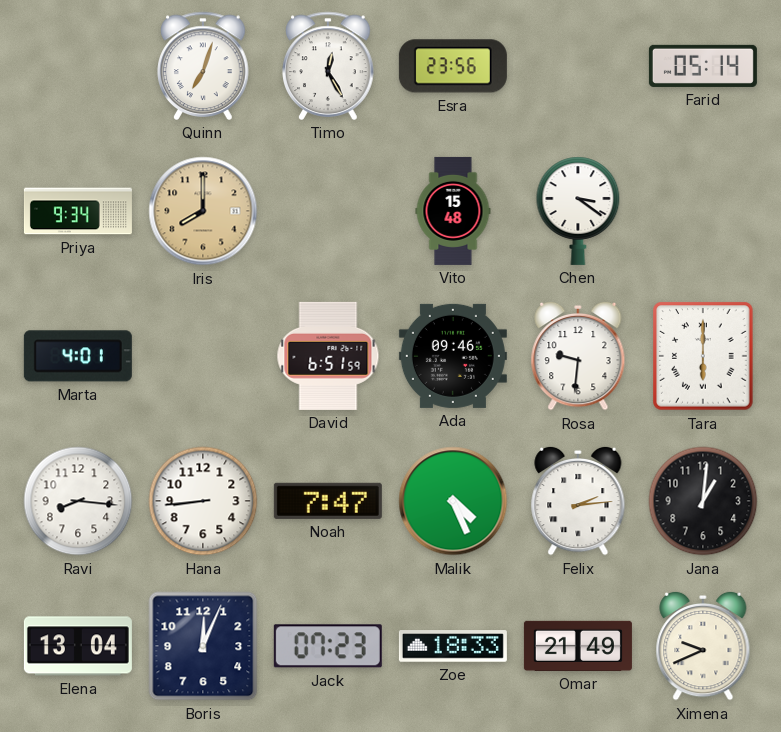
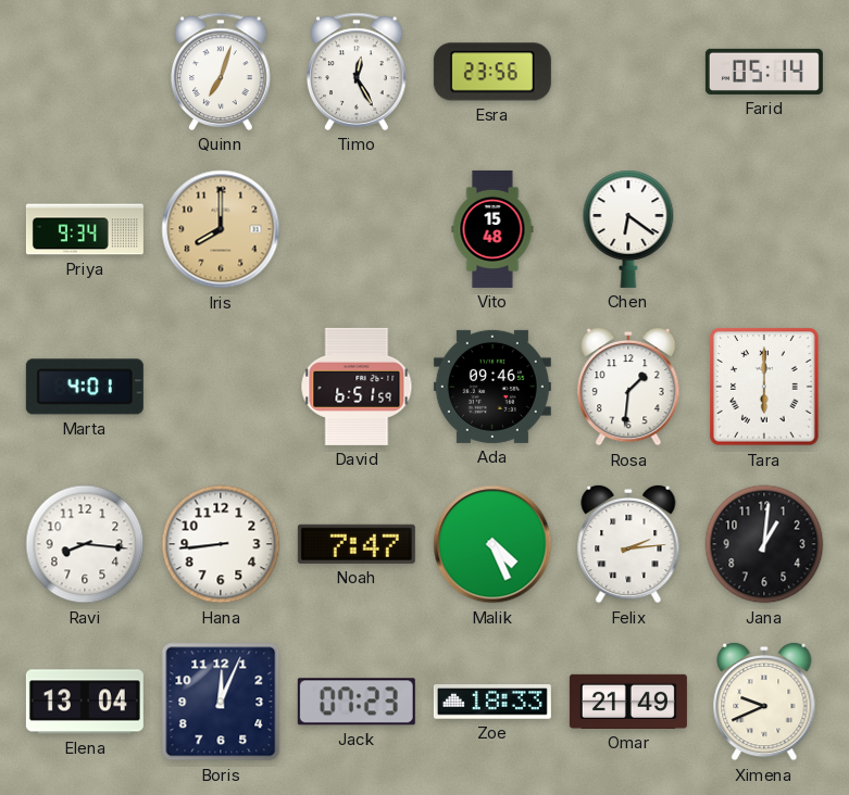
Chen: 3:21 -> 6:21 (628, 229)
Rosa: 9:31 -> 1:31 (628, 387)
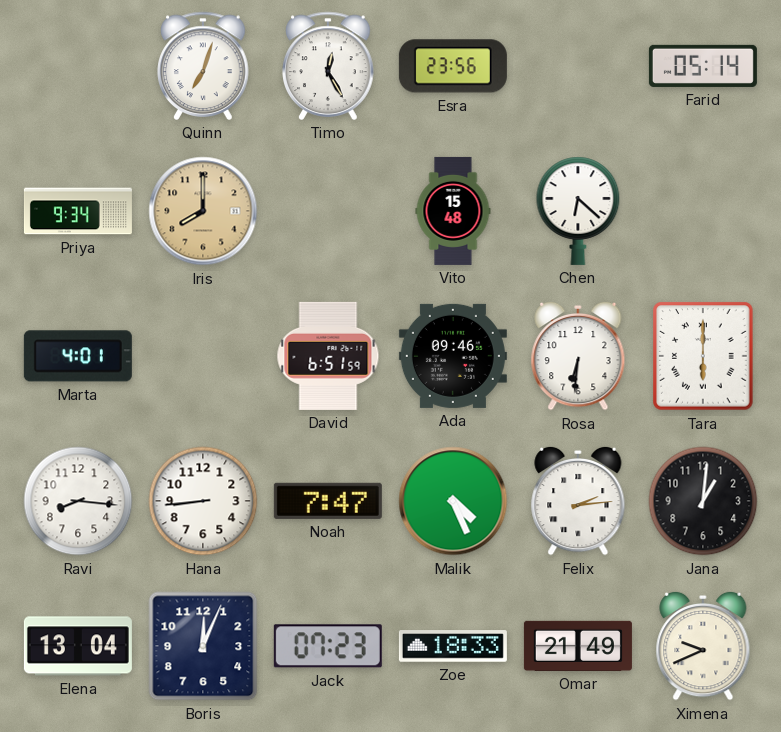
Chen: 6:21 -> 6:22 (578, 211)
Rosa: 1:31 -> 6:31 (578, 356)
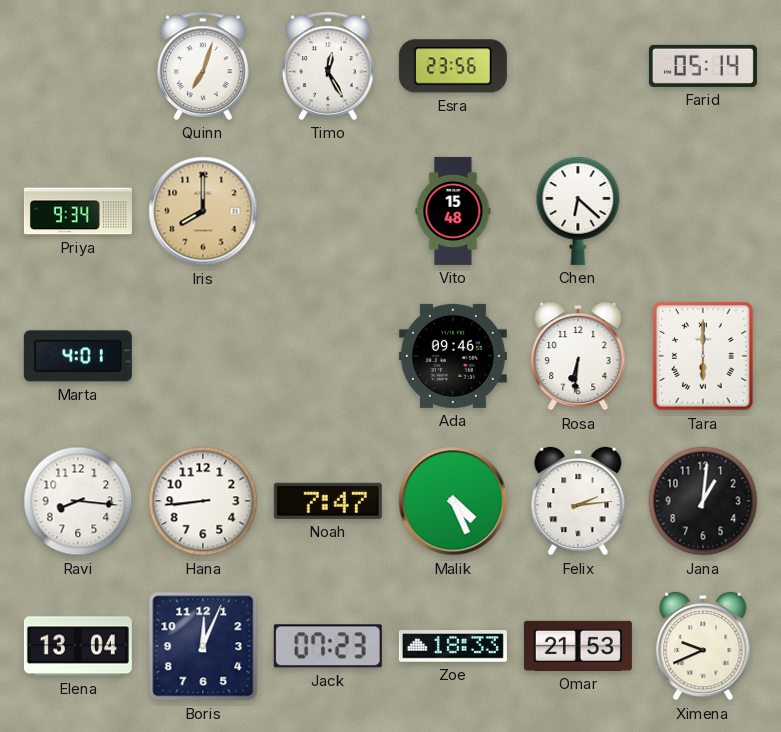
David: 6:51 -> none (328, 356)
Omar: 21:49 -> 21:53 (578, 646)
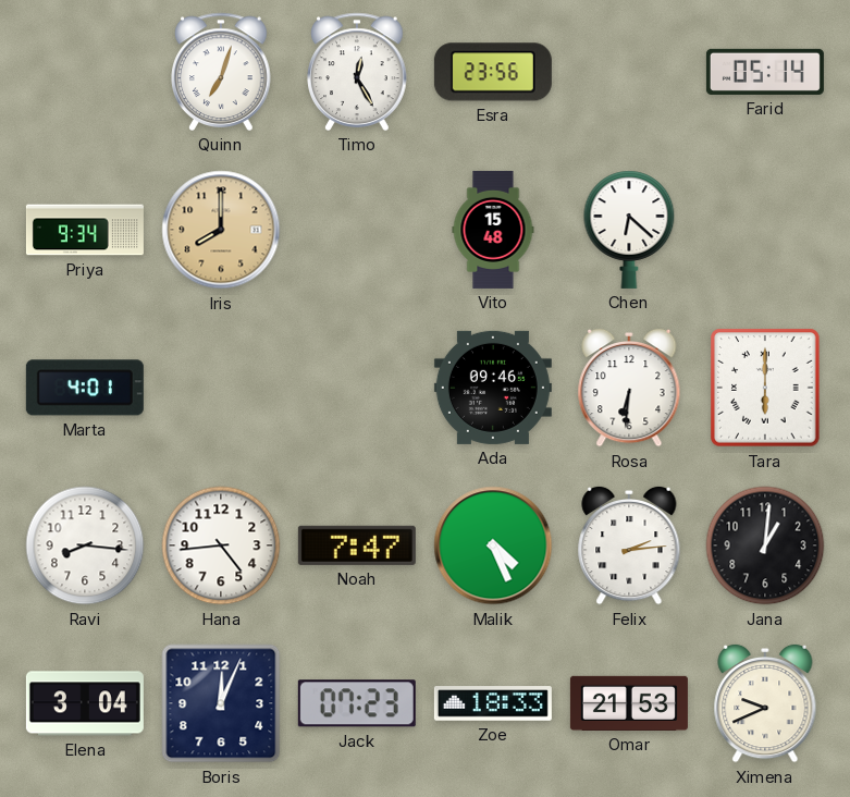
Hana: 8:44 -> 4:44 (221, 545)
Elena: 13:04 -> 3:04 (85, 703)
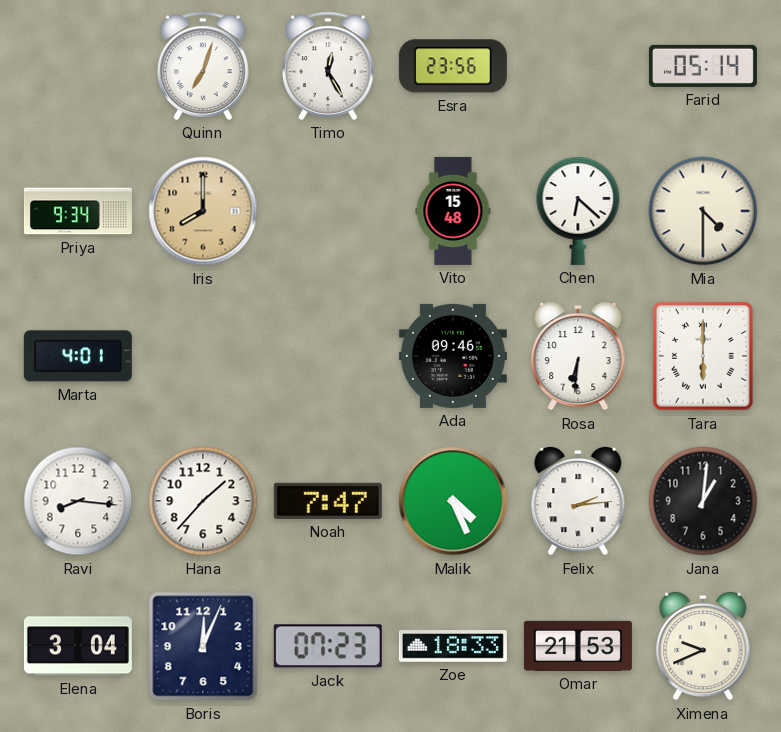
Mia: none -> 4:30 (703, 211)
Hana: 4:44 -> 1:37 (203, 501)
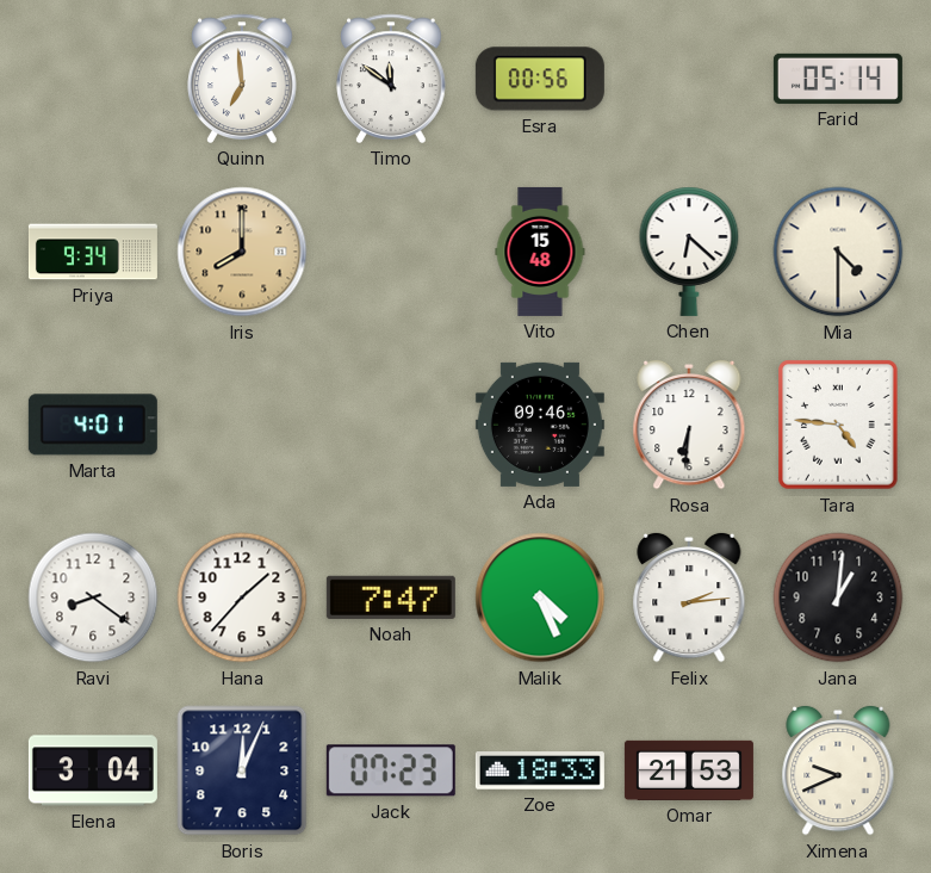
Quinn: 7:03 -> 6:59 (242, 79)
Timo: 12:25 -> 11:51 (391, 79)
Esra: 23:56 -> 00:56 (540, 79)
Tara: 6:00 -> 4:46 (838, 425)
Ravi: 8:16 -> 8:21 (93, 598)
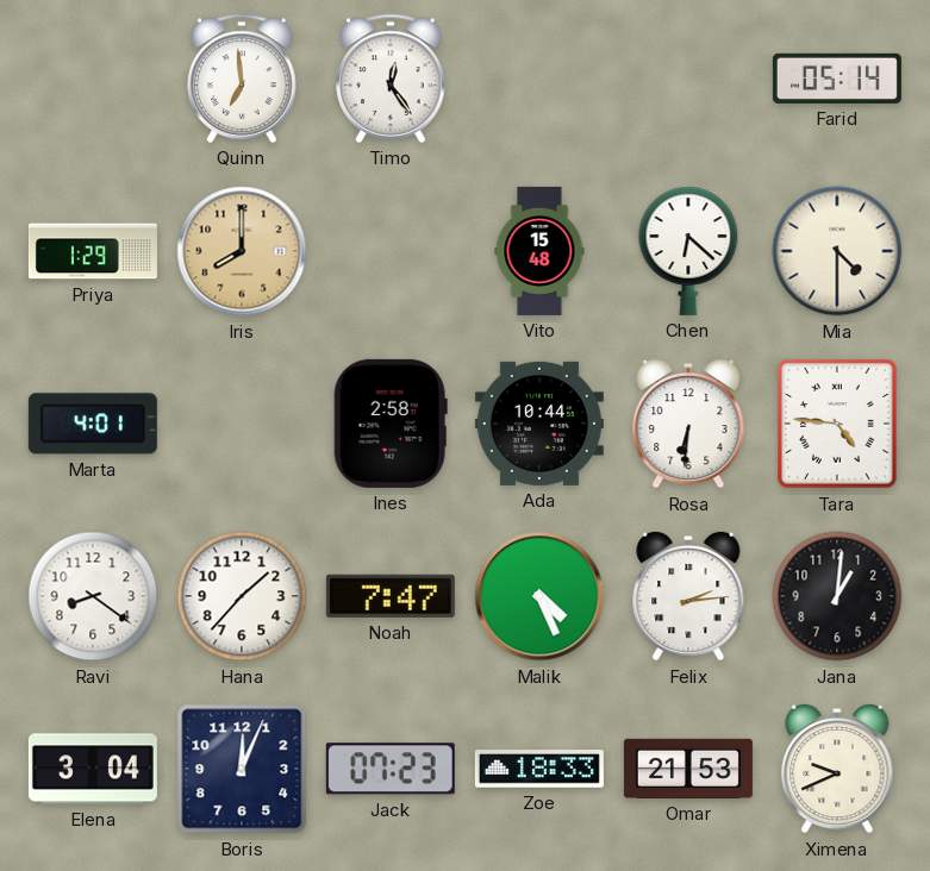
Timo: 11:51 -> 12:24 (391, 79)
Esra: 00:56 -> none (540, 79)
Priya: 9:34 -> 1:29 (93, 251)
Ines: none -> 2:58 (391, 424)
Ada: 09:46 -> 10:44 (539, 424)
